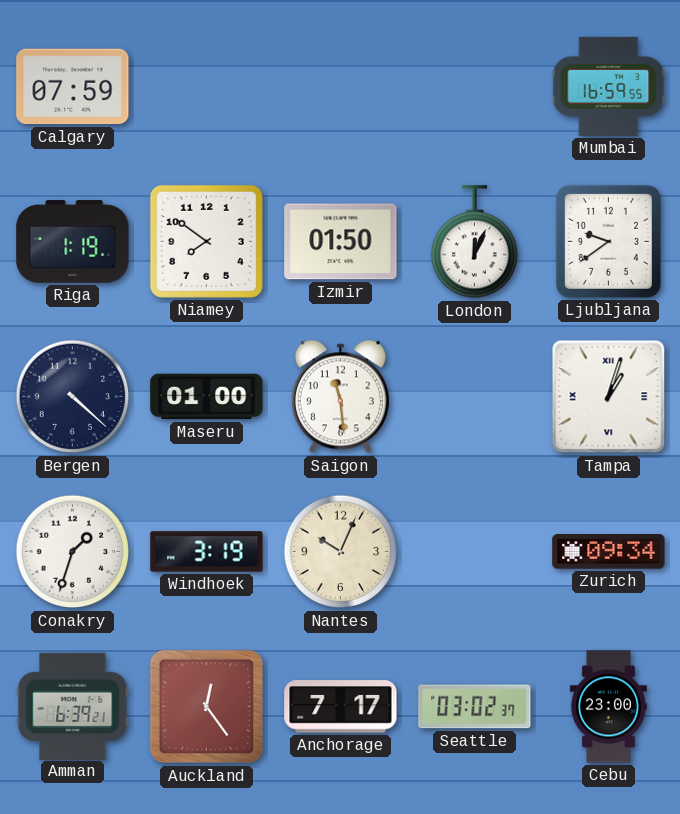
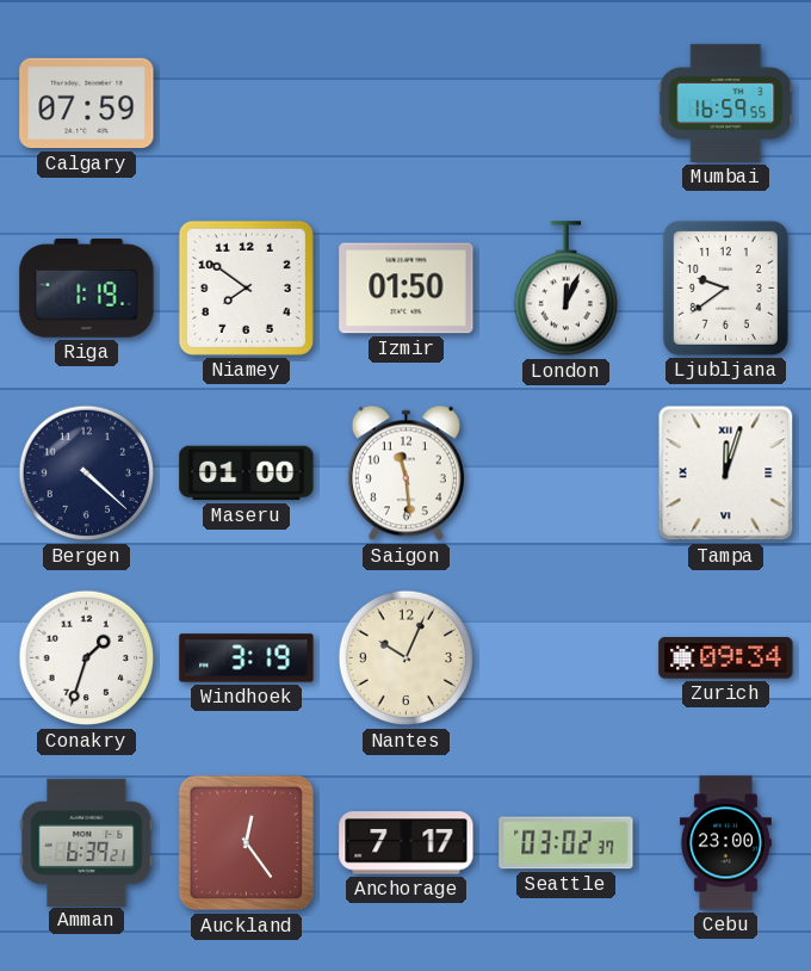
Tampa: 1:03 -> 12:03 (726, 474)
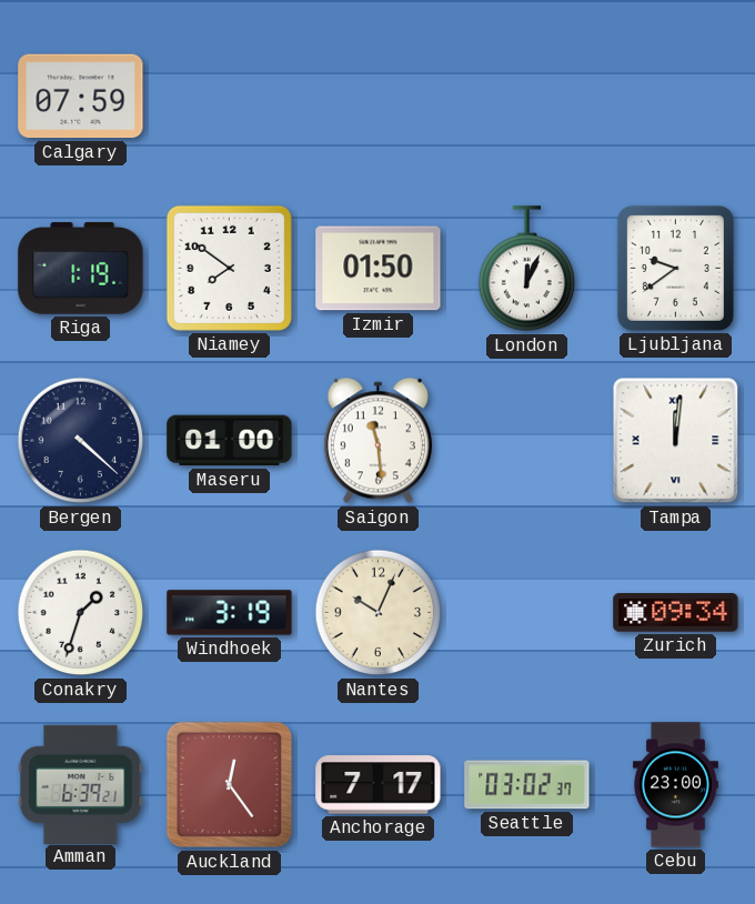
Mumbai: 16:59 -> none (726, 103)
Tampa: 12:03 -> 12:01 (676, 441)
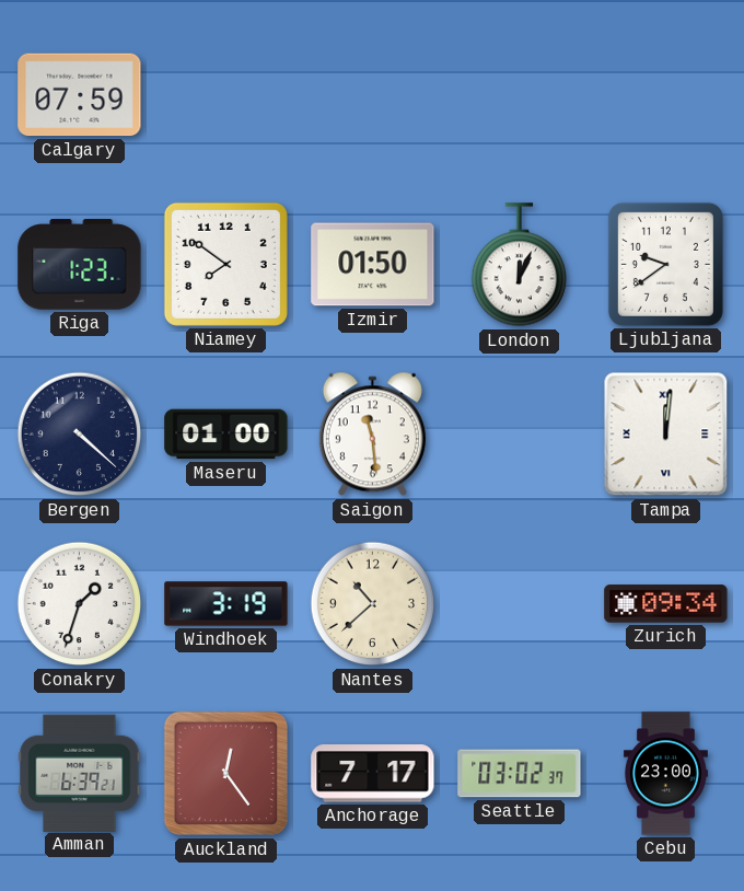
Riga: 1:19 -> 1:23 (80, 265)
Nantes: 10:04 -> 10:38 (373, 604)
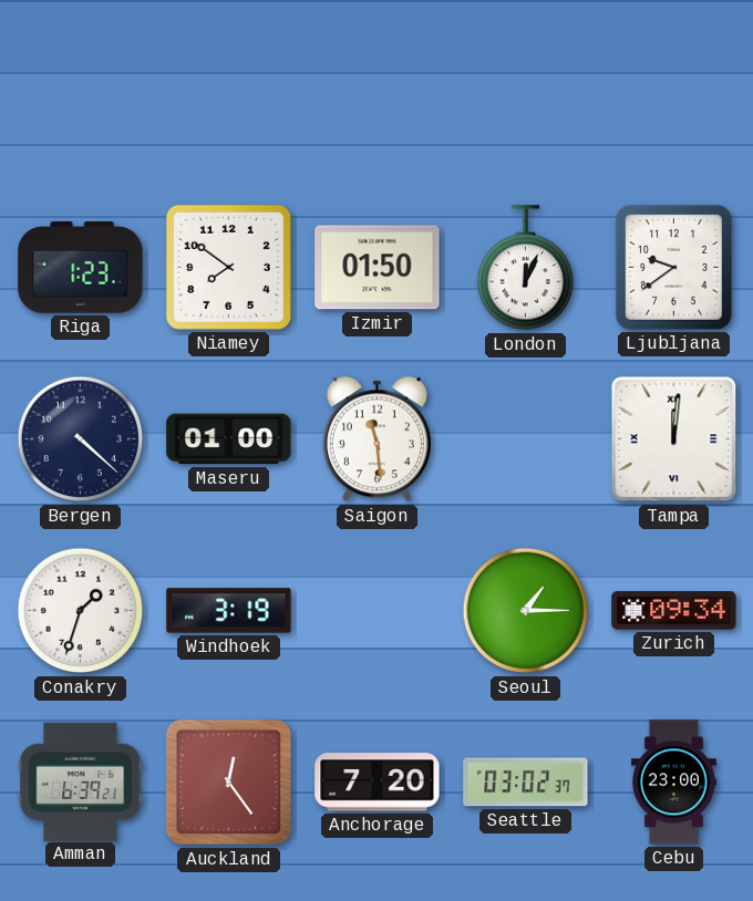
Calgary: 07:59 -> none (80, 95)
Nantes: 10:38 -> none (373, 604)
Seoul: none -> 1:15 (526, 611)
Anchorage: 7:17 -> 7:20 (378, 783)
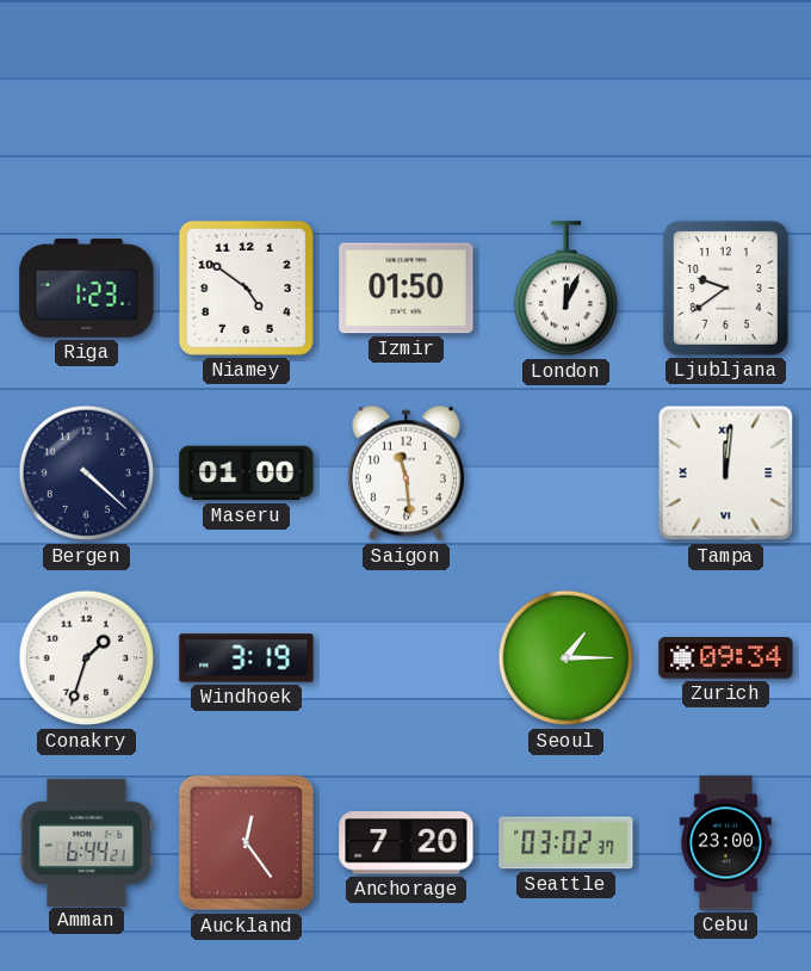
Niamey: 7:51 -> 4:51 (246, 287)
Amman: 6:39 -> 6:44 (87, 842)
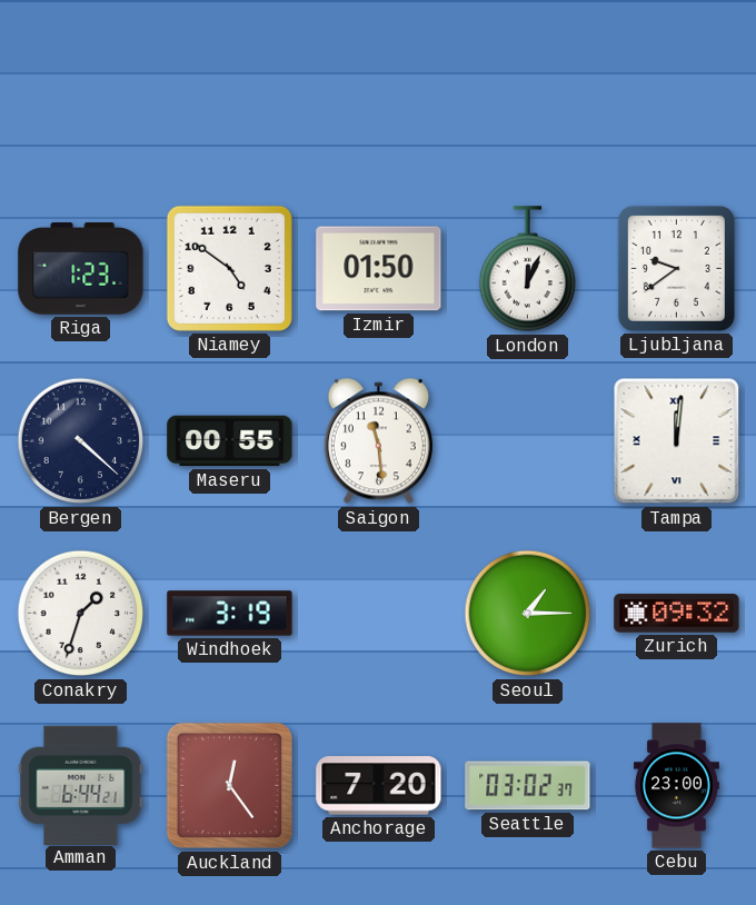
Maseru: 01:00 -> 00:55 (230, 441)
Zurich: 09:34 -> 09:32 (677, 614)
